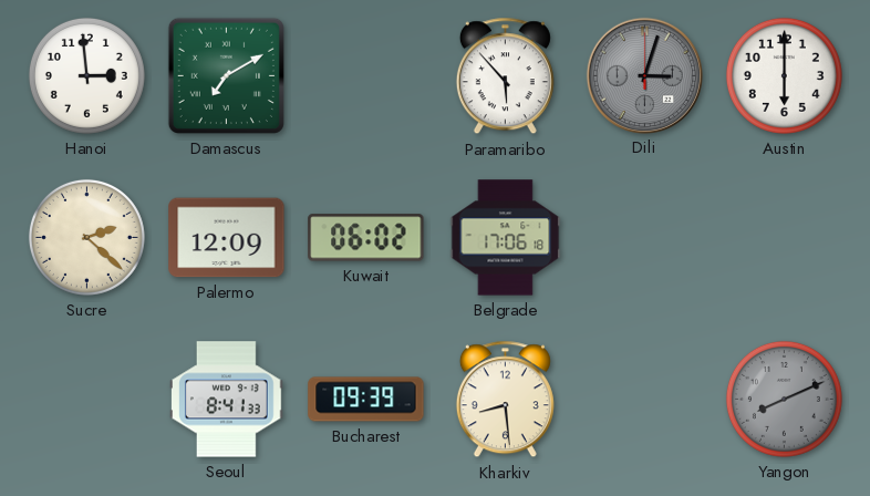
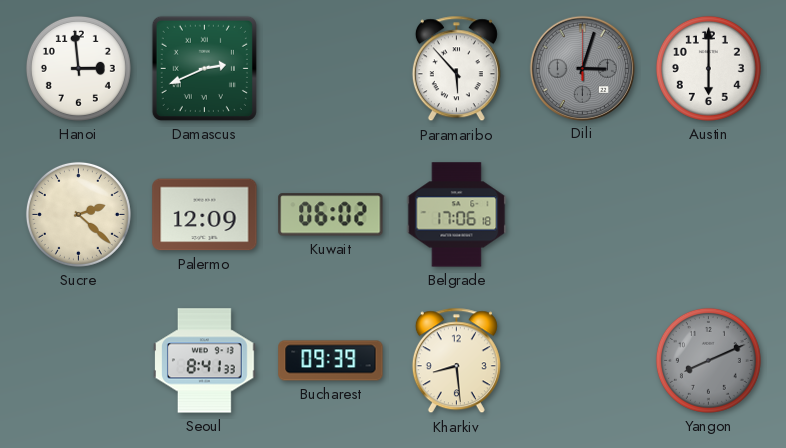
Damascus: 7:10 -> 2:41 (204, 68)
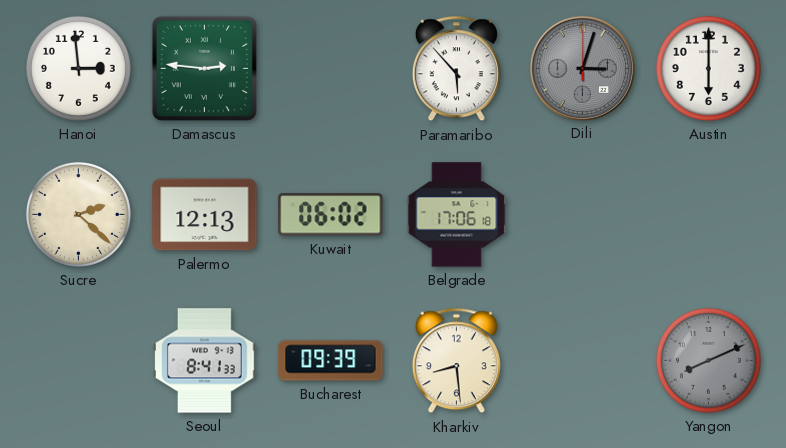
Damascus: 2:41 -> 2:46 (204, 68)
Palermo: 12:09 -> 12:13 (205, 215)
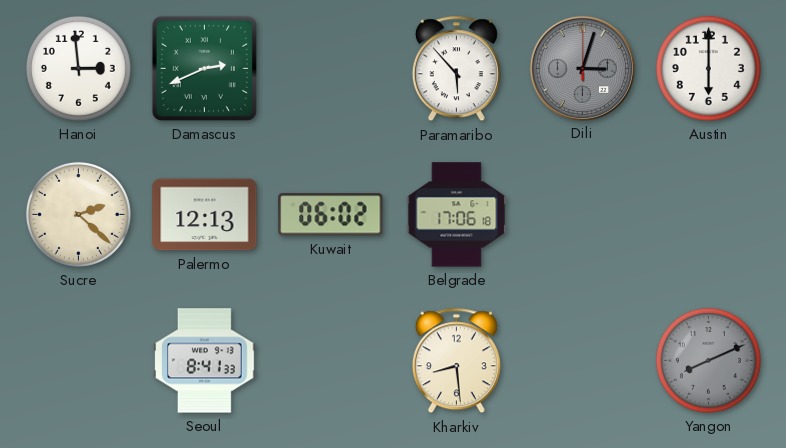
Damascus: 2:46 -> 2:41 (204, 68)
Bucharest: 09:39 -> none (331, 361)
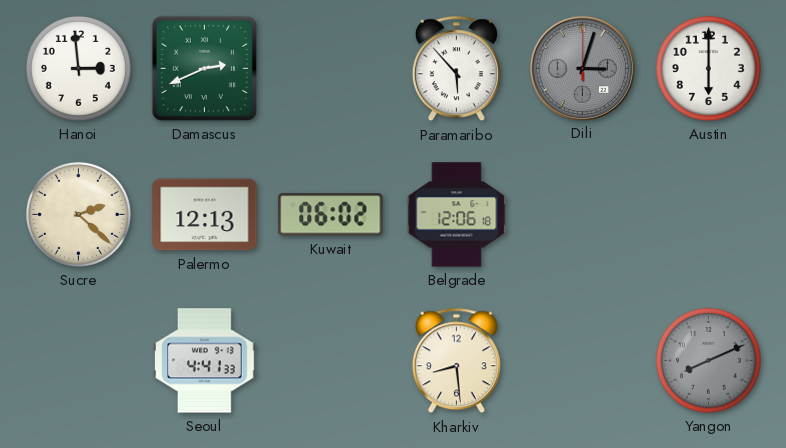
Belgrade: 17:06 -> 12:06 (457, 215)
Seoul: 8:41 -> 4:41 (205, 361)
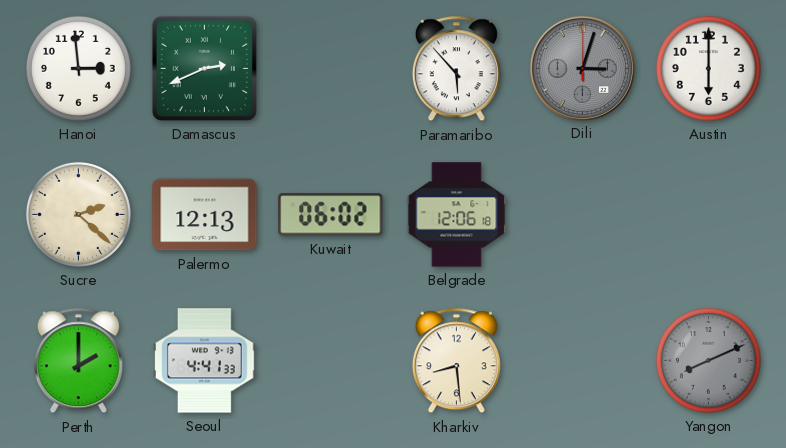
Perth: none -> 2:00 (78, 361)
